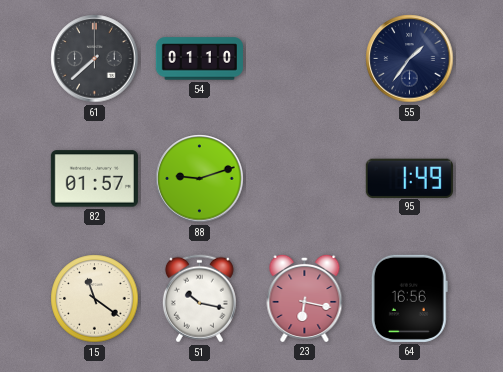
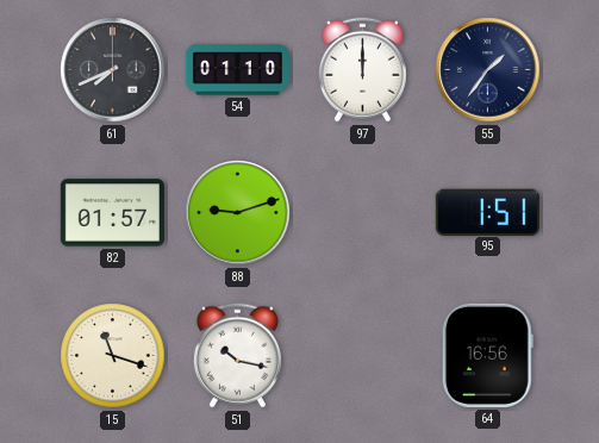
61: 7:38 -> 7:41 (113, 70)
97: none -> 12:00 (362, 70)
95: 1:49 -> 1:51 (487, 212)
15: 11:21 -> 11:18 (113, 356)
23: 6:17 -> none (305, 298)
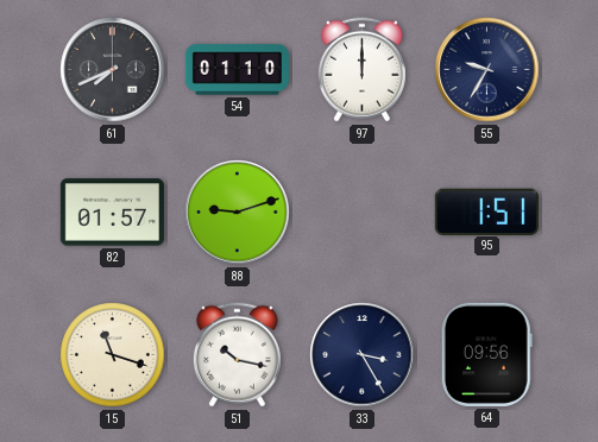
55: 1:36 -> 9:35 (487, 70)
33: none -> 3:25 (363, 355)
64: 16:56 -> 09:56 (486, 354)
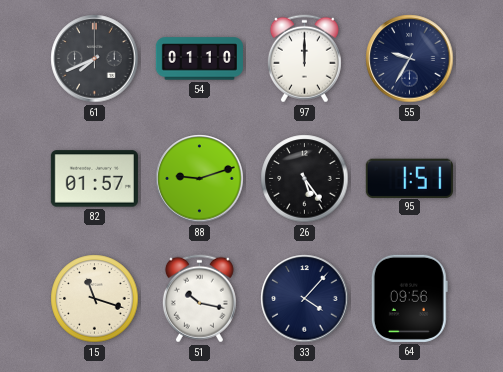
26: none -> 5:24 (305, 179)
33: 3:25 -> 4:07 (305, 299)
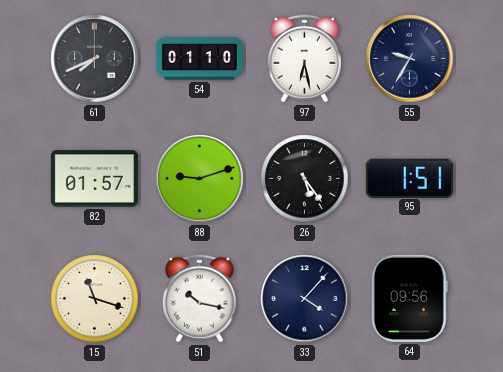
97: 12:00 -> 6:28 (304, 59)
